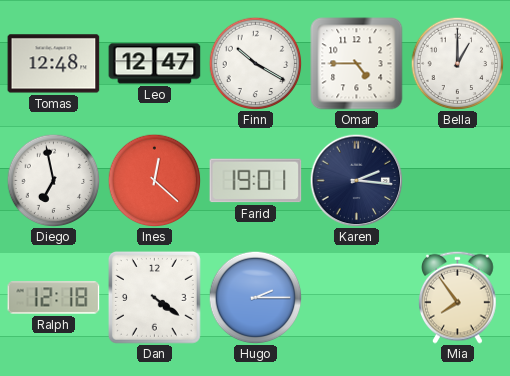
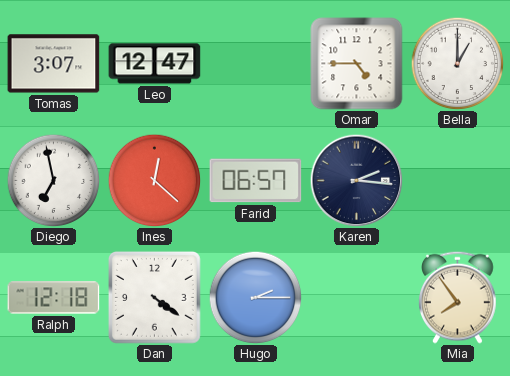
Tomas: 12:48 -> 3:07 (54, 64)
Finn: 10:20 -> none (255, 63)
Farid: 19:01 -> 06:57 (256, 181)
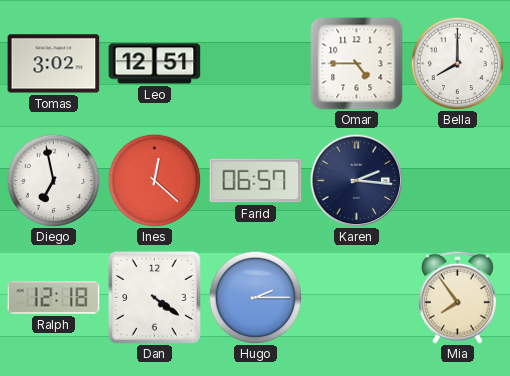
Tomas: 3:07 -> 3:02 (54, 64)
Leo: 12:47 -> 12:51 (155, 64)
Bella: 1:00 -> 8:00 (457, 63)
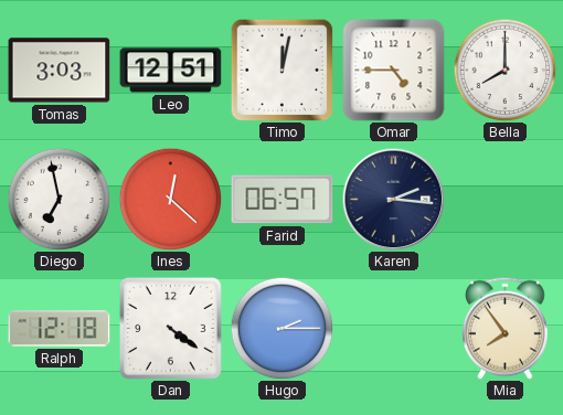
Tomas: 3:02 -> 3:03 (60, 71)
Timo: none -> 12:02 (281, 70)
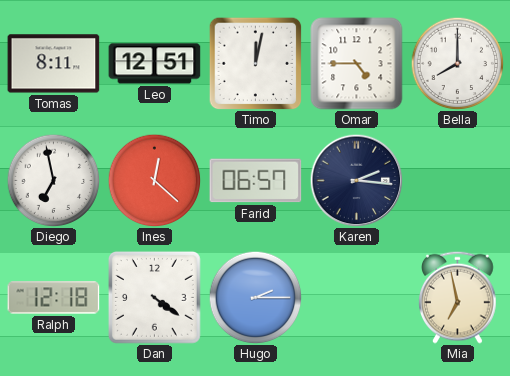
Tomas: 3:03 -> 8:11 (54, 64)
Mia: 7:54 -> 6:58 (458, 297)
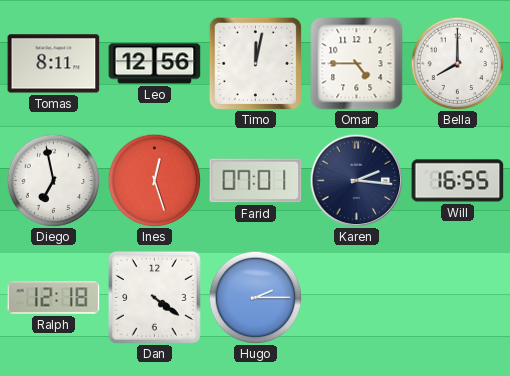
Leo: 12:51 -> 12:56 (155, 64)
Ines: 12:22 -> 12:27 (154, 180)
Farid: 06:57 -> 07:01 (256, 181)
Will: none -> 16:55 (458, 181)
Mia: 6:58 -> none (458, 297)
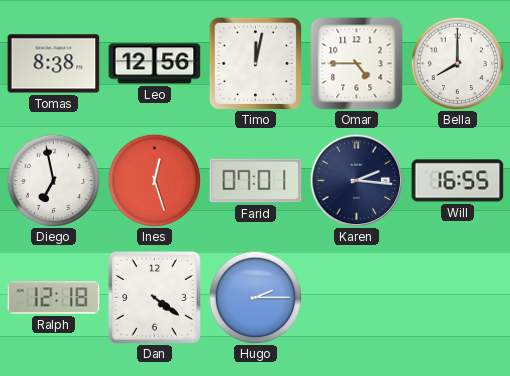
Tomas: 8:11 -> 8:38 (54, 64)
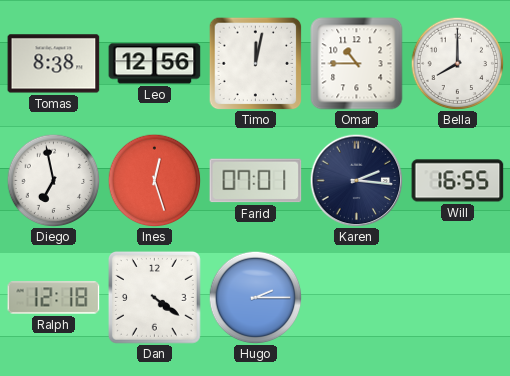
Omar: 4:45 -> 10:45 (357, 64)
